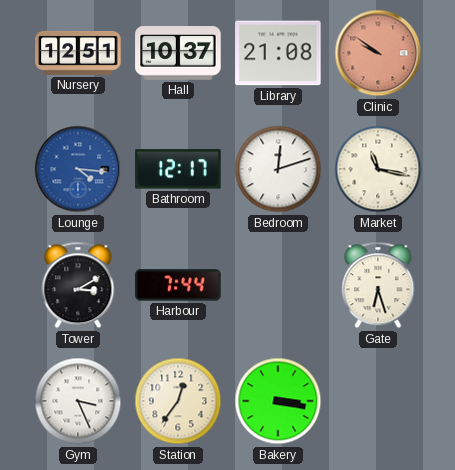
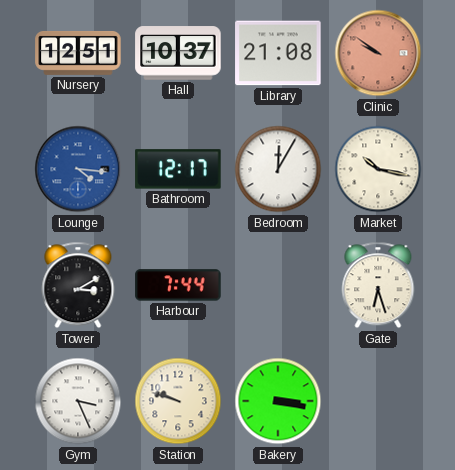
Bedroom: 12:12 -> 12:05 (278, 169)
Market: 11:17 -> 10:17 (378, 169)
Station: 12:36 -> 9:48 (178, 401)
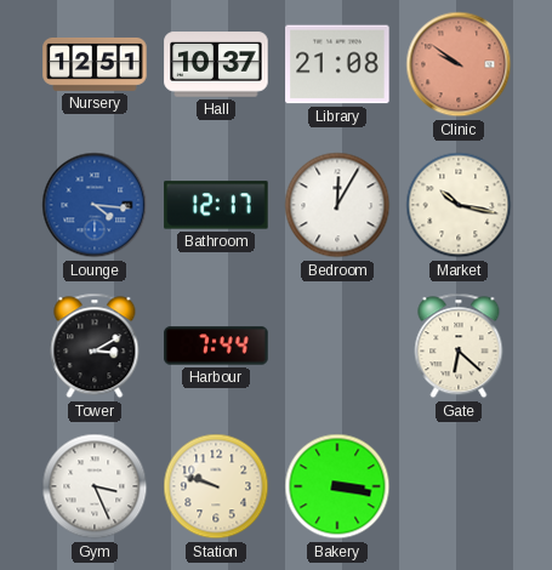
Gate: 6:27 -> 6:22 (459, 346)
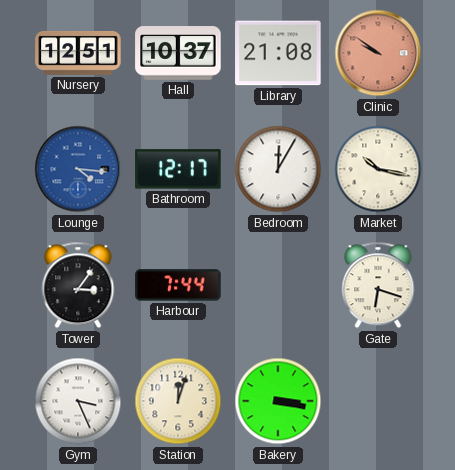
Tower: 3:10 -> 3:06 (78, 285)
Gate: 6:22 -> 6:18 (378, 285)
Station: 9:48 -> 12:03 (178, 401)
